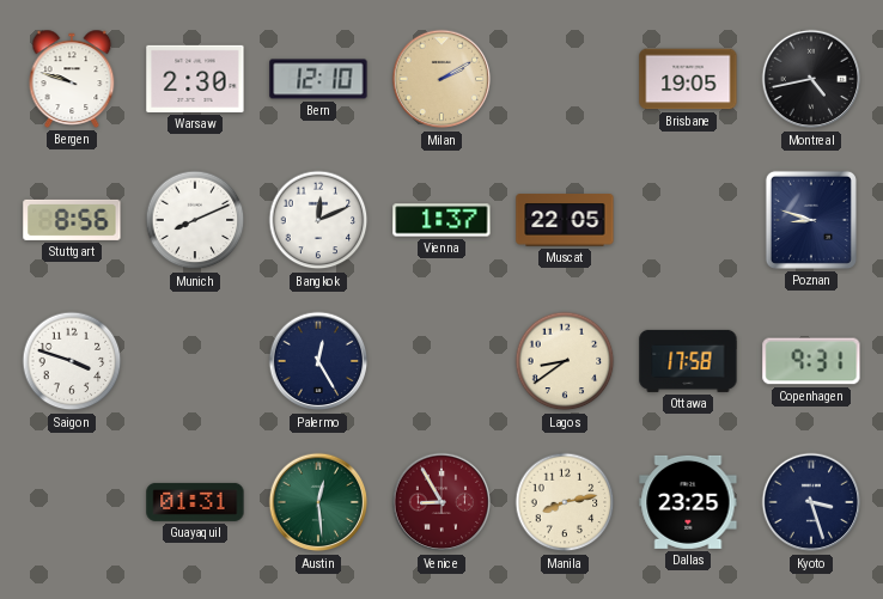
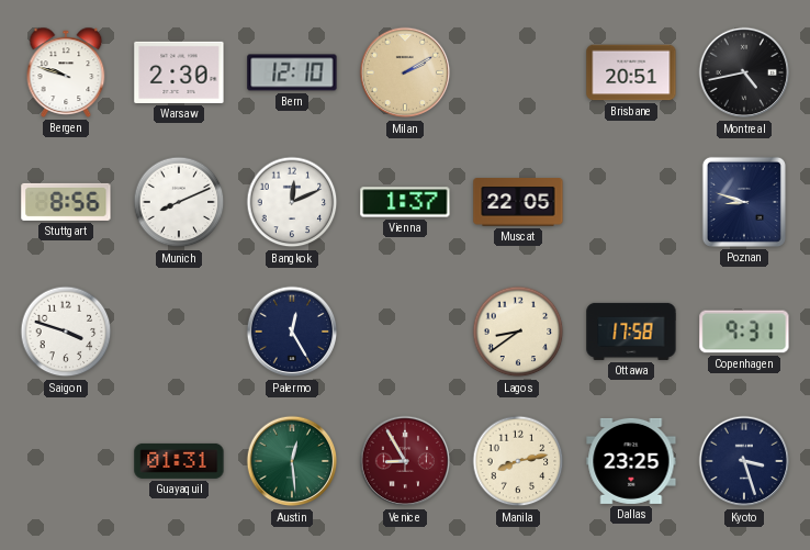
Brisbane: 19:05 -> 20:51 (631, 72)
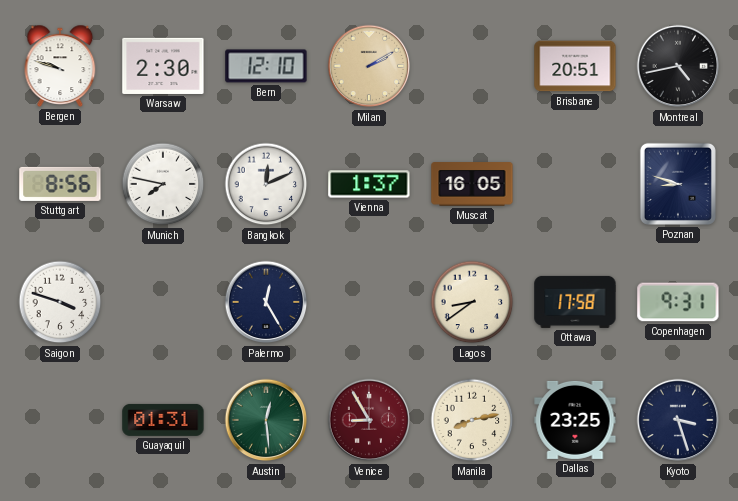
Munich: 8:11 -> 7:47 (163, 184)
Muscat: 22:05 -> 16:05 (472, 184)
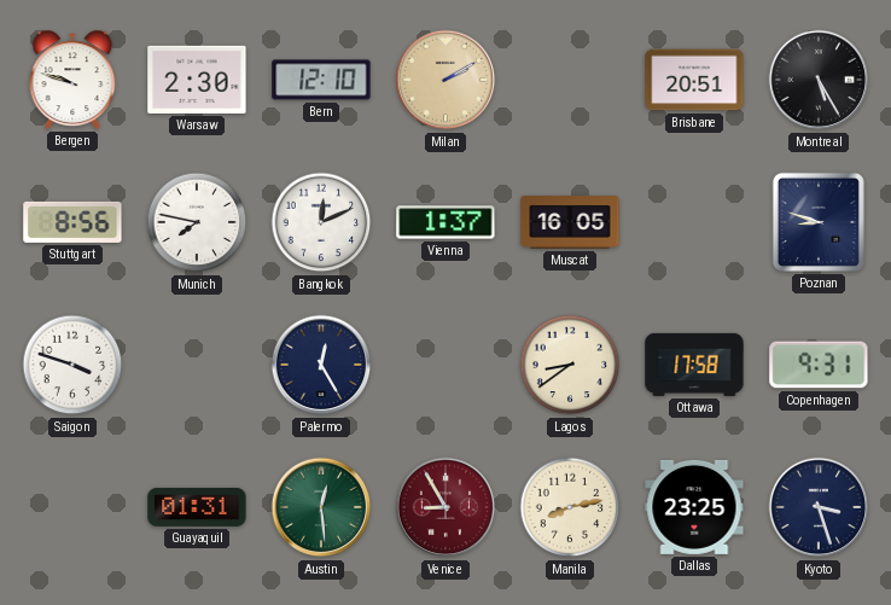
Montreal: 4:43 -> 5:25 (819, 80)
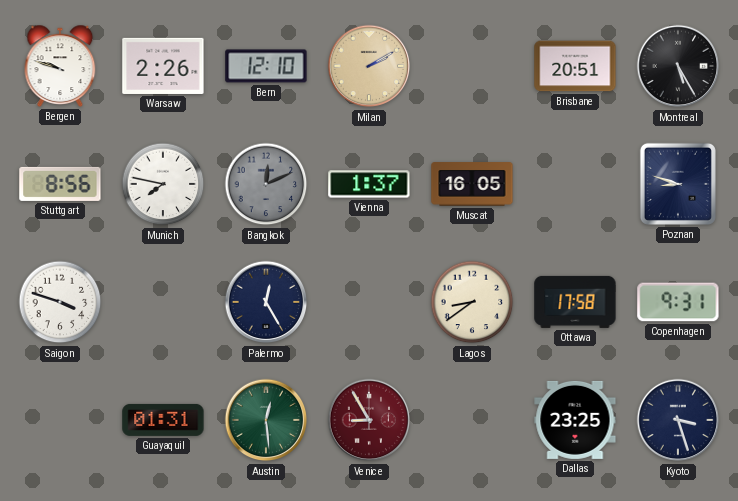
Warsaw: 2:30 -> 2:26 (163, 66)
Bangkok dial: white -> grey (266, 184)
Manila: 8:13 -> none (570, 507)
